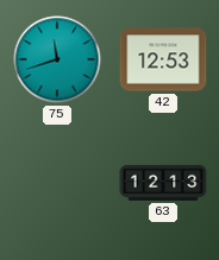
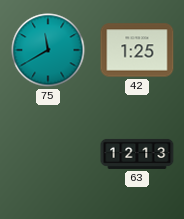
75: 11:42 -> 11:40 (48, 50)
42: 12:53 -> 1:25 (137, 50)
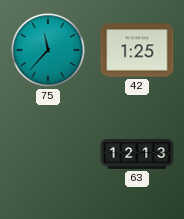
75: 11:40 -> 11:37 (48, 50)
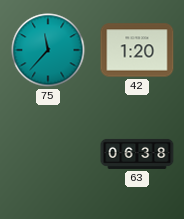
42: 1:25 -> 1:20 (137, 50)
63: 12:13 -> 06:38 (137, 154)
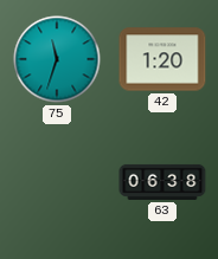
75: 11:37 -> 11:33 (57, 59)
